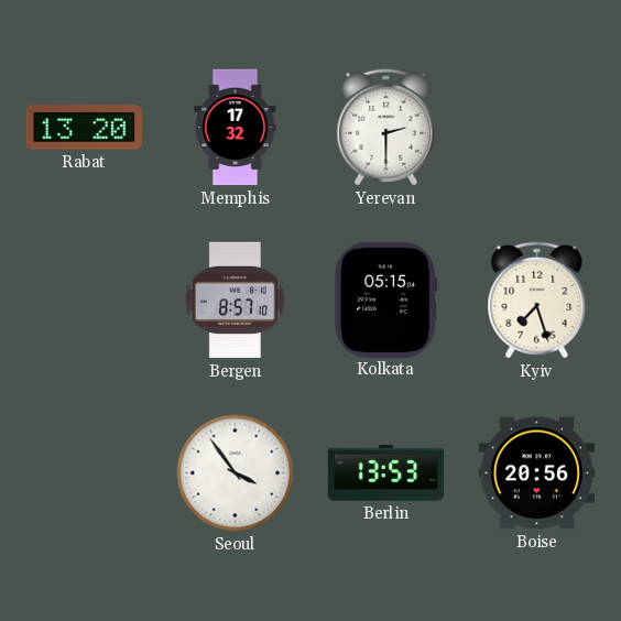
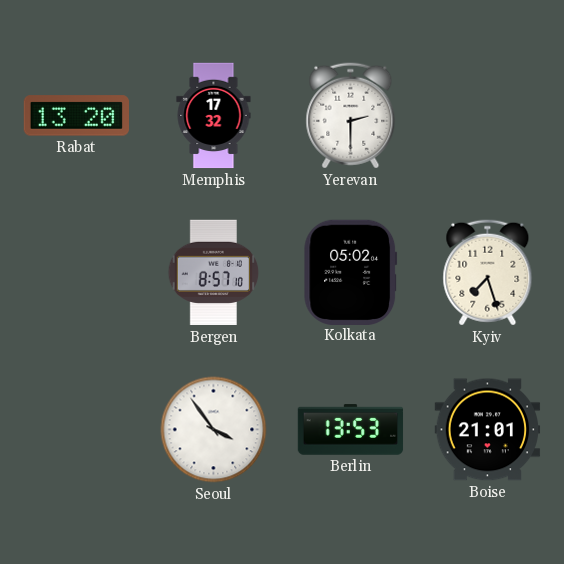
Kolkata: 05:15 -> 05:02 (351, 272)
Boise: 20:56 -> 21:01 (488, 430)
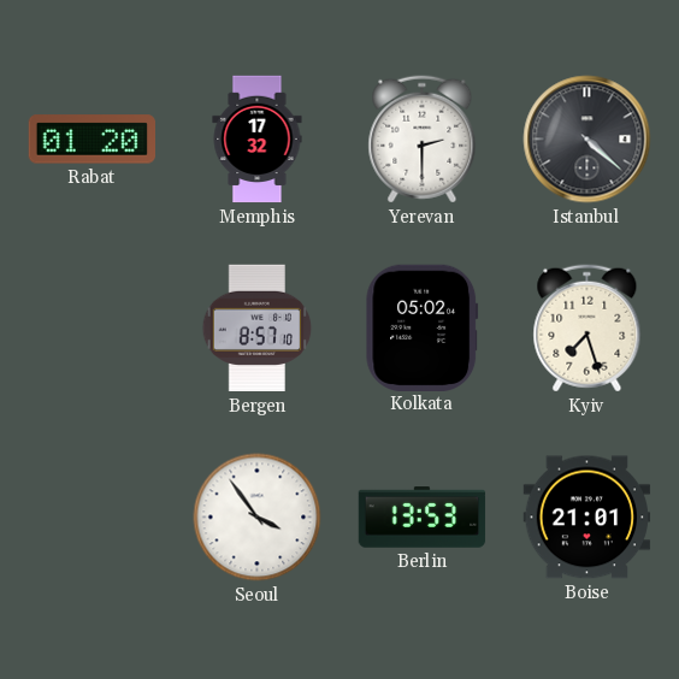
Rabat: 13:20 -> 01:20 (91, 140)
Istanbul: none -> 4:22 (588, 140)
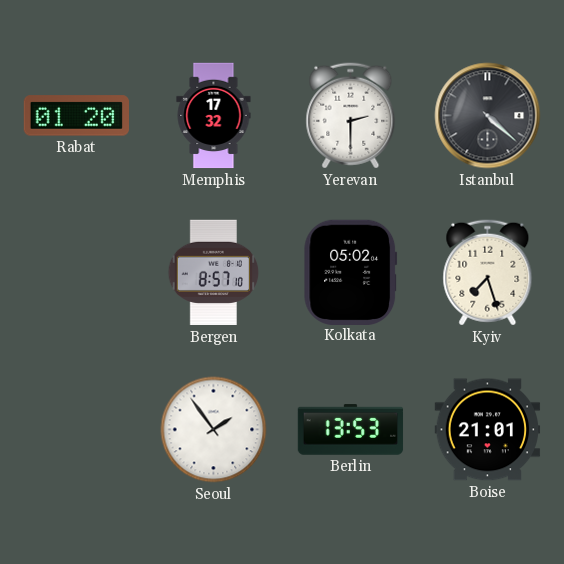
Seoul: 3:54 -> 1:54 (214, 430)
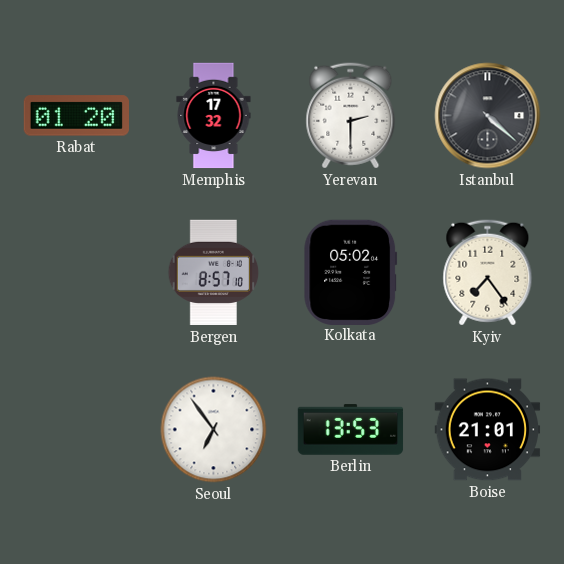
Kyiv: 7:27 -> 7:24 (488, 273)
Seoul: 1:54 -> 6:54 (214, 430)
